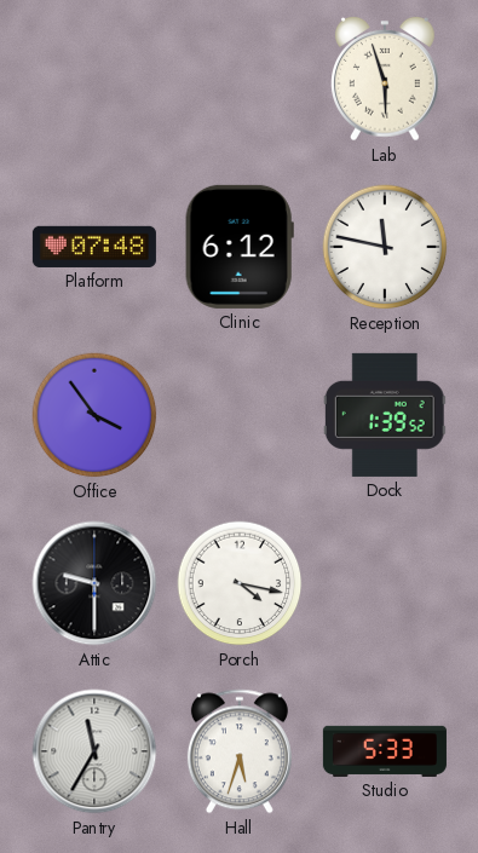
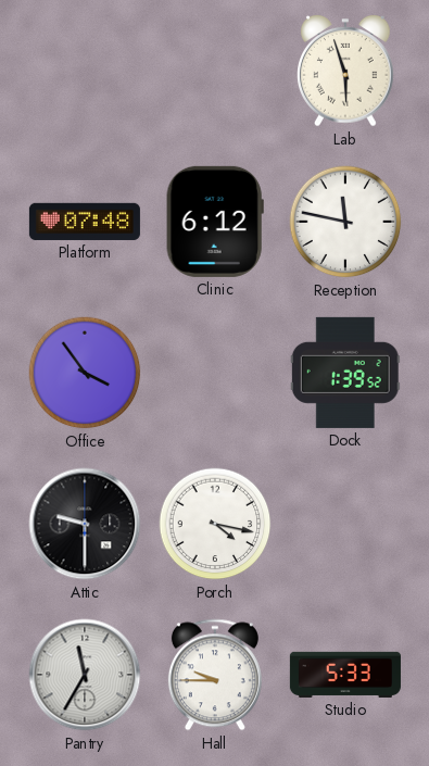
Hall: 5:33 -> 9:45 (215, 675)
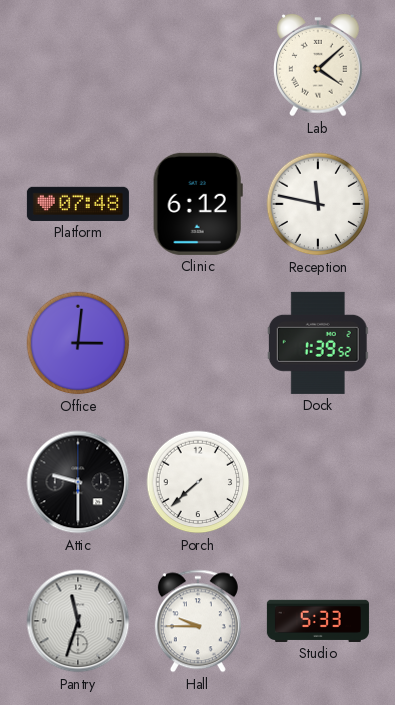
Lab: 5:57 -> 4:08 (319, 65)
Office: 3:54 -> 3:01 (78, 343)
Porch: 4:17 -> 7:38 (198, 482)
Pantry: 11:35 -> 11:33 (78, 621)
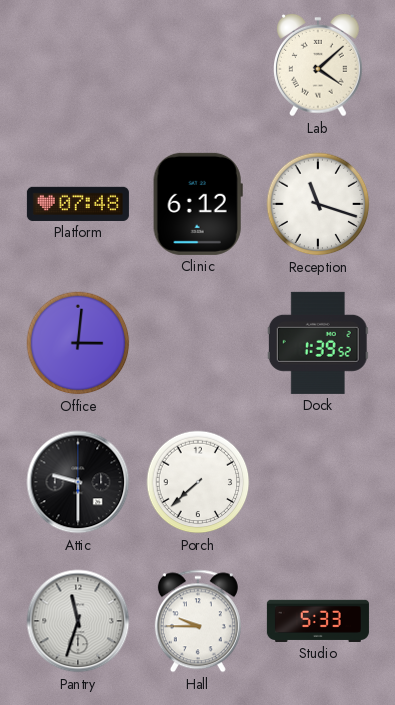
Reception: 11:47 -> 11:18 (318, 204)
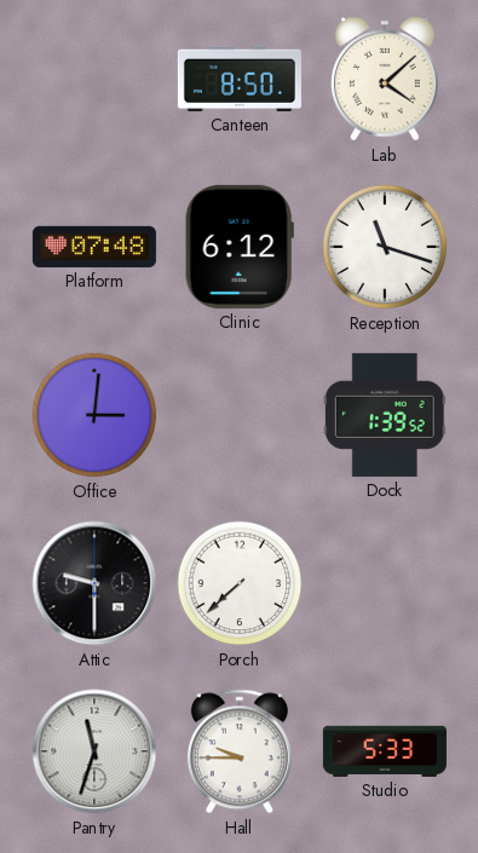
Canteen: none -> 8:50 (240, 79)
